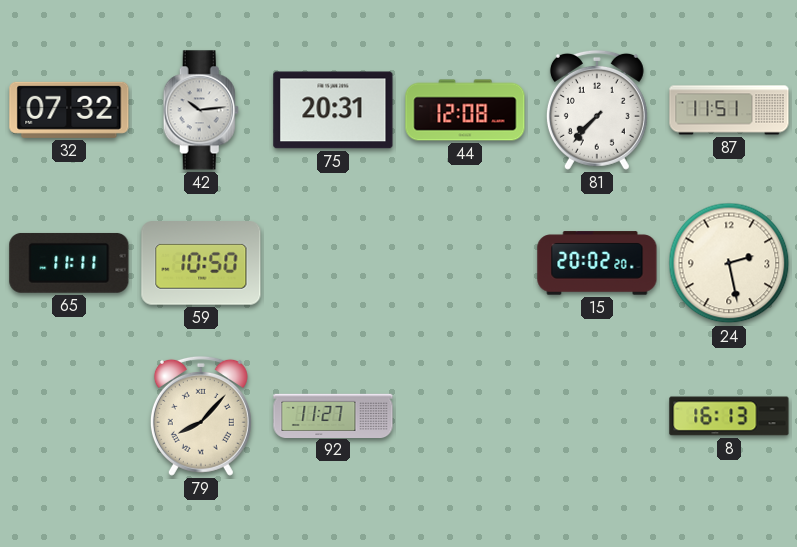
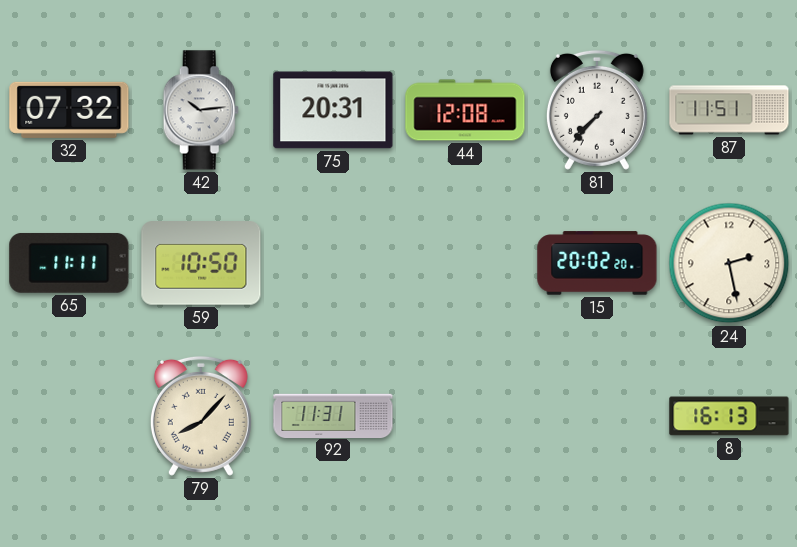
92: 11:27 -> 11:31 (333, 415)
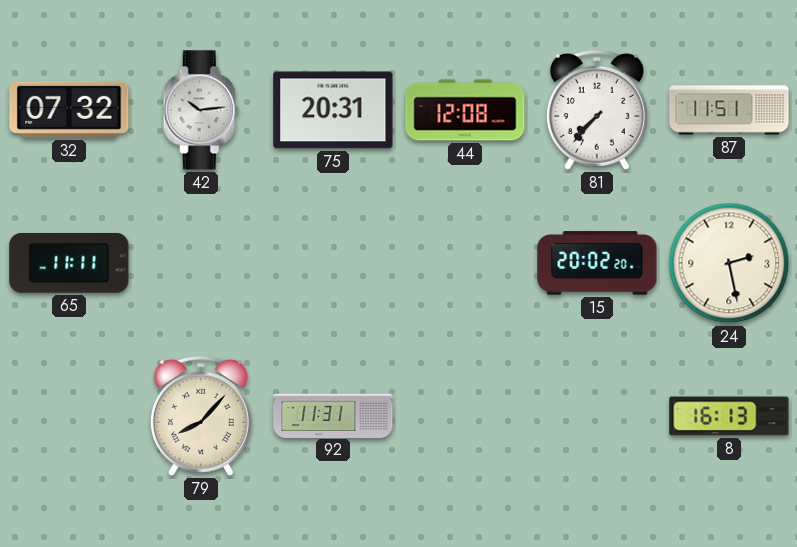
59: 10:50 -> none (201, 263)
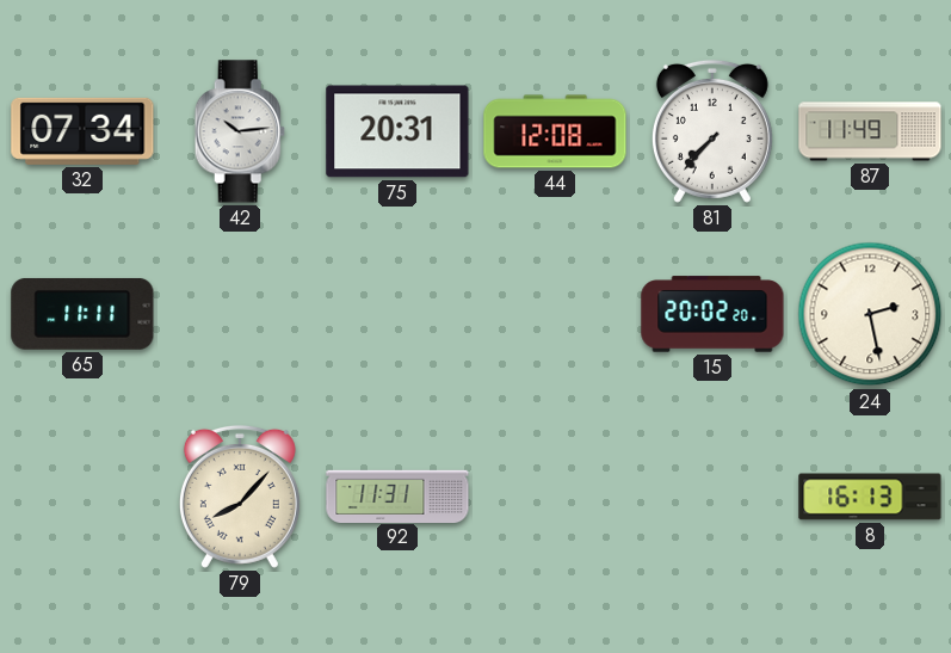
32: 07:32 -> 07:34 (82, 131)
87: 11:51 -> 11:49 (870, 131)
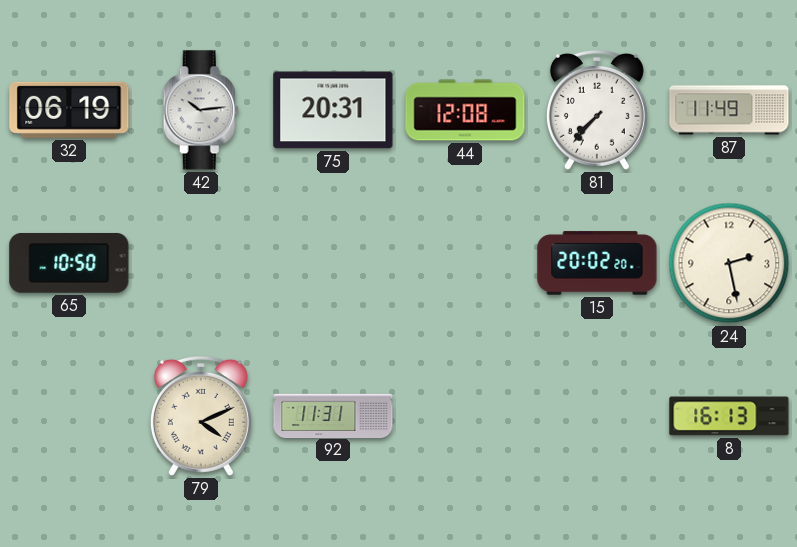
32: 07:34 -> 06:19 (69, 110)
65: 11:11 -> 10:50 (69, 263)
79: 8:07 -> 4:11 (201, 416)
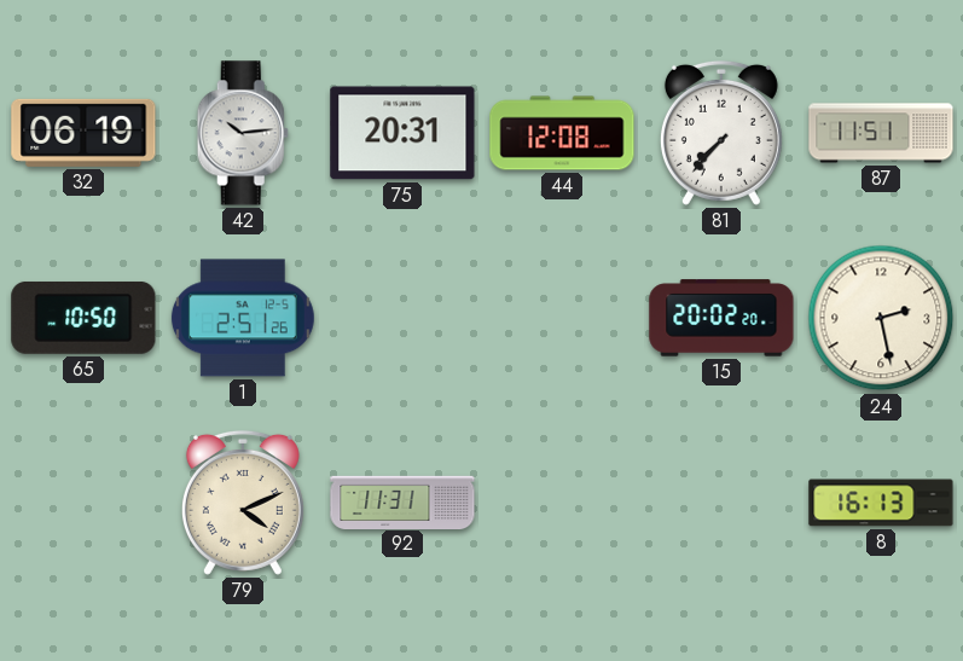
87: 11:49 -> 11:51 (881, 133)
1: none -> 2:51 (243, 318)
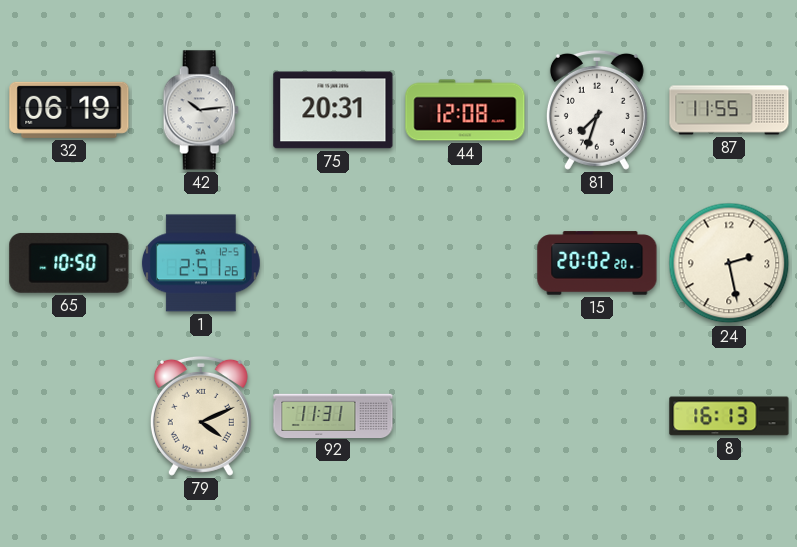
81: 7:37 -> 7:33 (597, 110)
87: 11:51 -> 11:55 (729, 110)
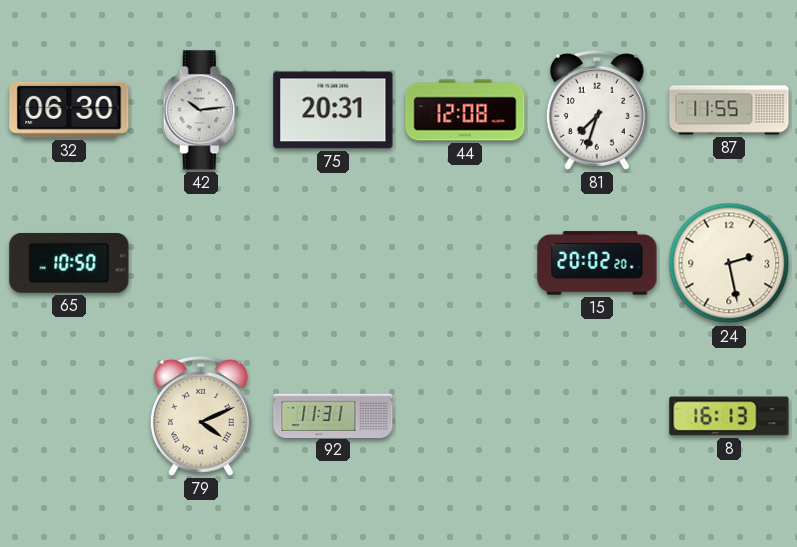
32: 06:19 -> 06:30 (69, 110)
1: 2:51 -> none (201, 263)
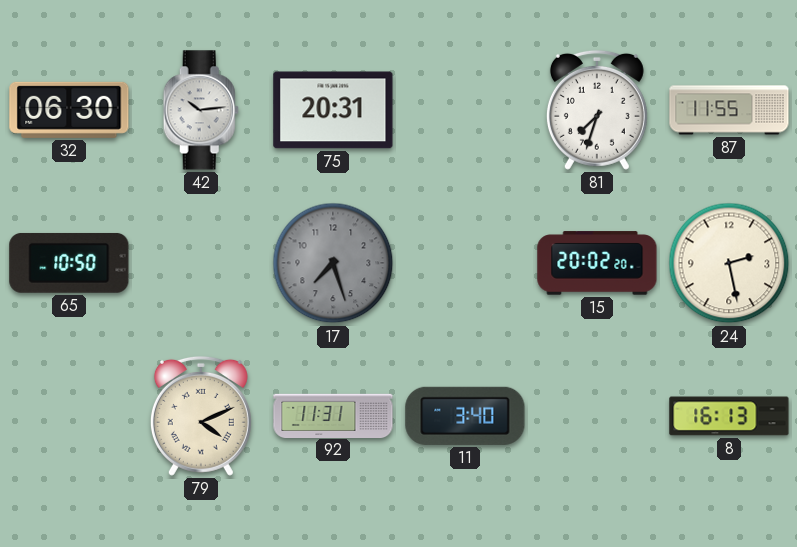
44: 12:08 -> none (465, 110)
17: none -> 7:27 (333, 263)
11: none -> 3:40 (465, 416)
